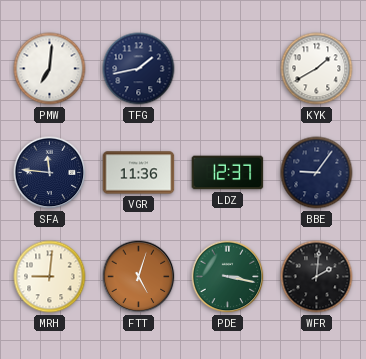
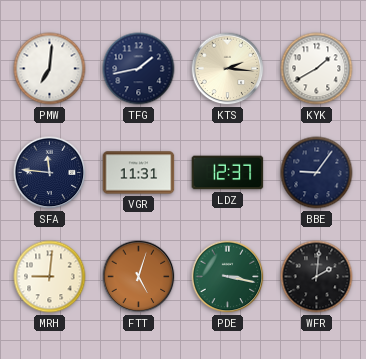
KTS: none -> 2:16 (228, 69)
VGR: 11:36 -> 11:31 (139, 173)
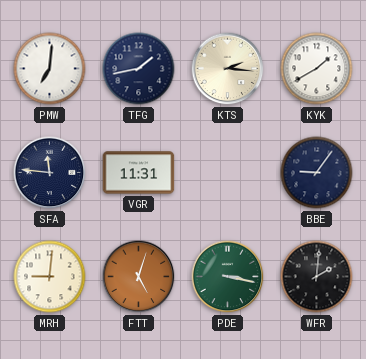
LDZ: 12:37 -> none (228, 173)
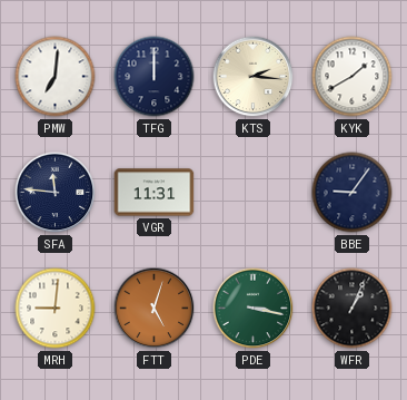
TFG: 1:43 -> 12:00 (155, 77)
WFR: 2:01 -> 1:04 (353, 309)
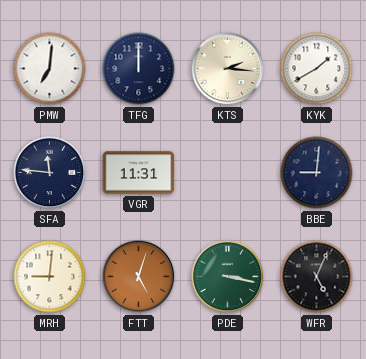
BBE: 9:06 -> 9:01 (317, 173)
WFR: 1:04 -> 5:04 (317, 277)
